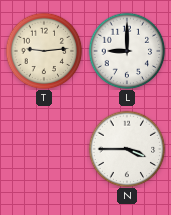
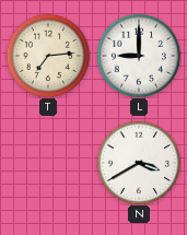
T: 9:14 -> 7:14 (48, 56)
N: 3:45 -> 3:40 (139, 163)
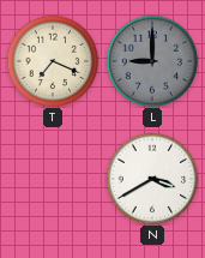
T: 7:14 -> 7:19 (53, 61)
L dial: white -> grey (152, 61)
